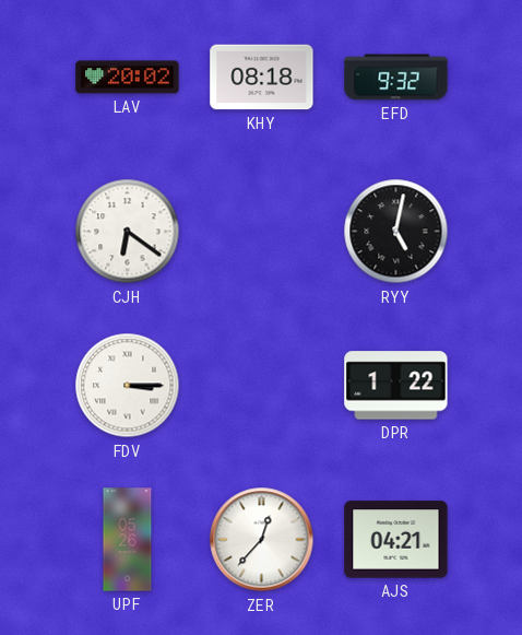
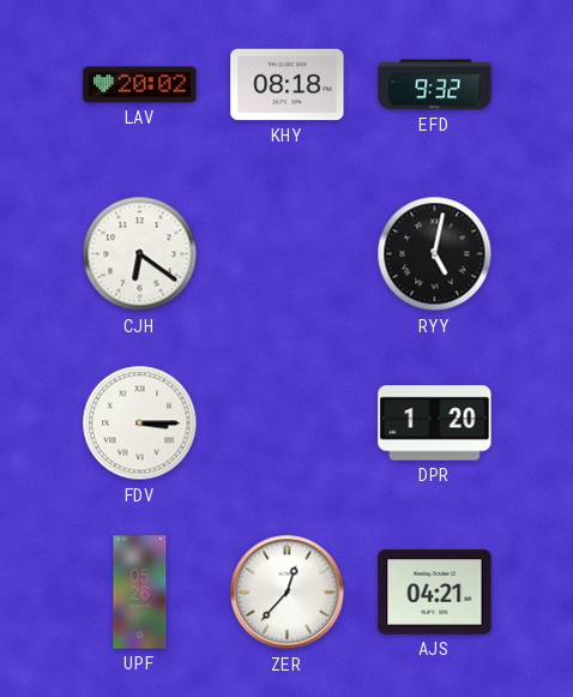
DPR: 1:22 -> 1:20 (435, 423)
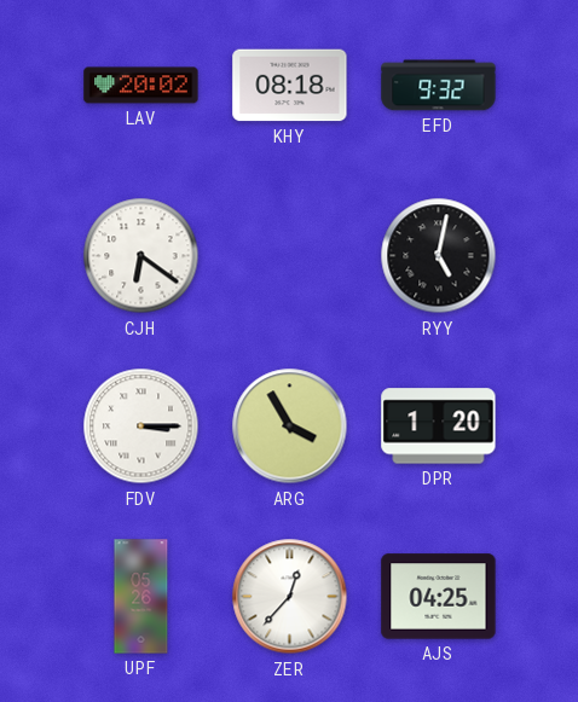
ARG: none -> 3:55 (290, 427)
AJS: 04:21 -> 04:25 (439, 597)
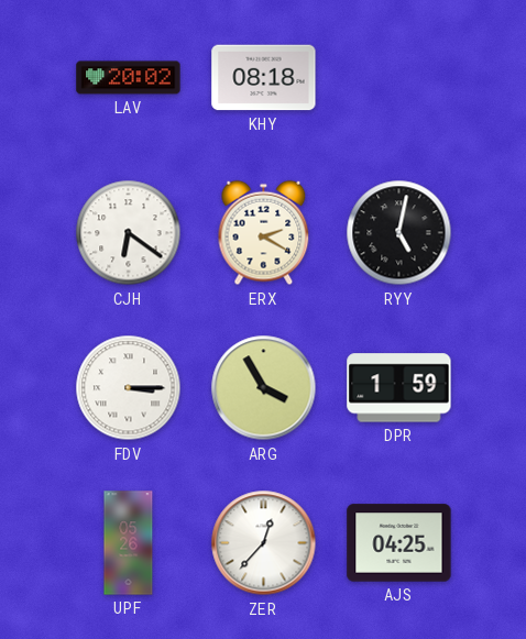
EFD: 9:32 -> none (439, 86)
ERX: none -> 2:20 (264, 233)
DPR: 1:20 -> 1:59 (399, 388)
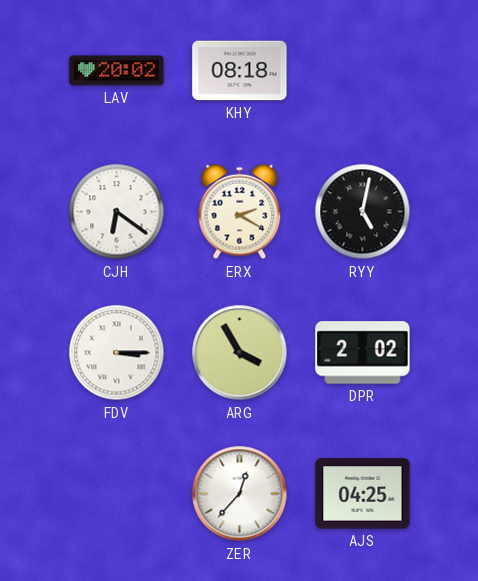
DPR: 1:59 -> 2:02 (363, 353)
UPF: 05:26 -> none (129, 543)
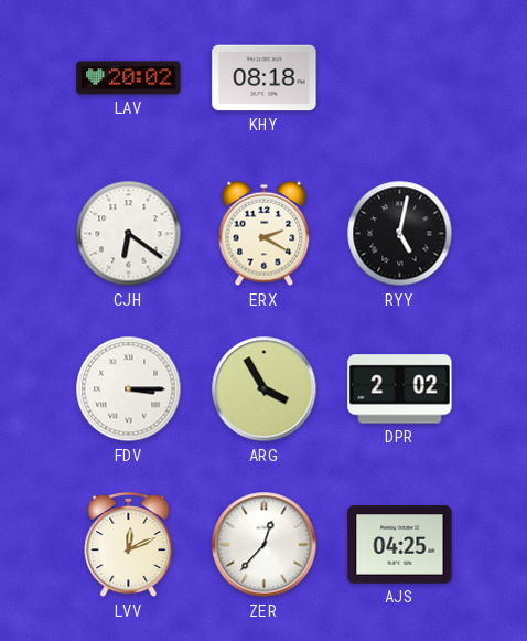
LVV: none -> 12:11 (129, 545)
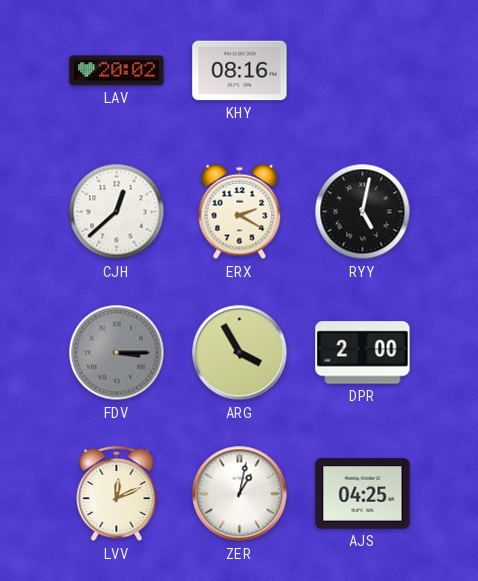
KHY: 08:18 -> 08:16 (240, 71)
CJH: 6:21 -> 12:38 (117, 212)
FDV dial: white -> grey (117, 353)
DPR: 2:02 -> 2:00 (363, 353)
ZER: 12:37 -> 1:02 (240, 494)
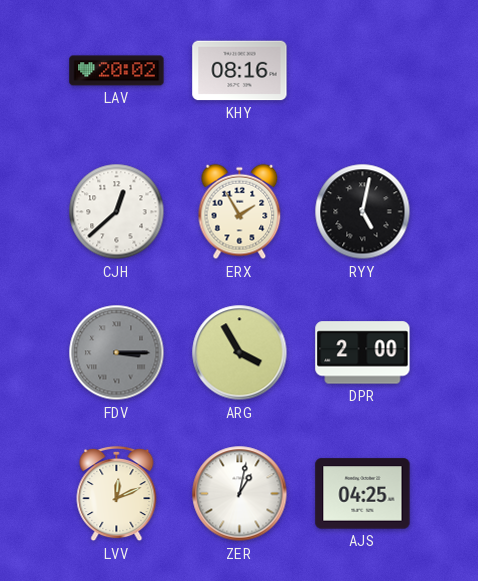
ERX: 2:20 -> 1:55 (240, 212)
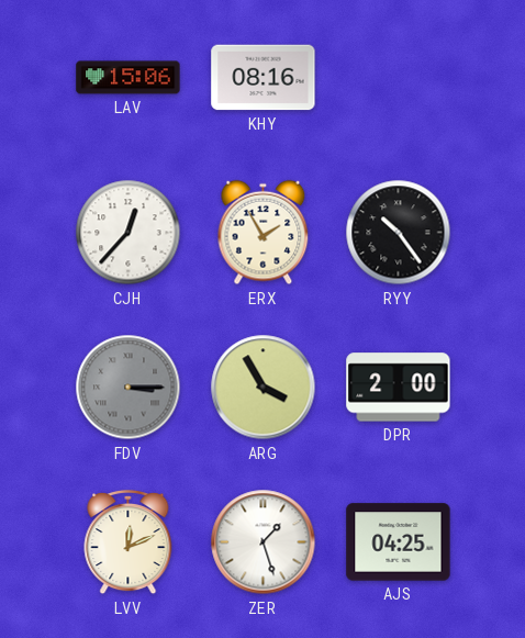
LAV: 20:02 -> 15:06 (129, 78)
CJH: 12:38 -> 12:37 (129, 233)
RYY: 5:02 -> 10:24 (399, 233)
ZER: 1:02 -> 1:27 (264, 542)
